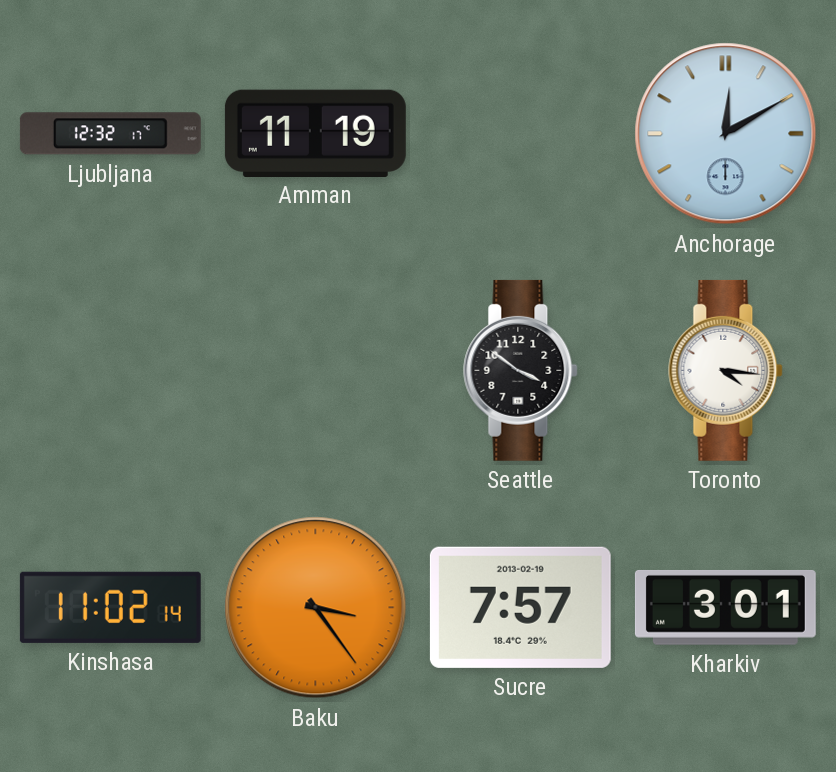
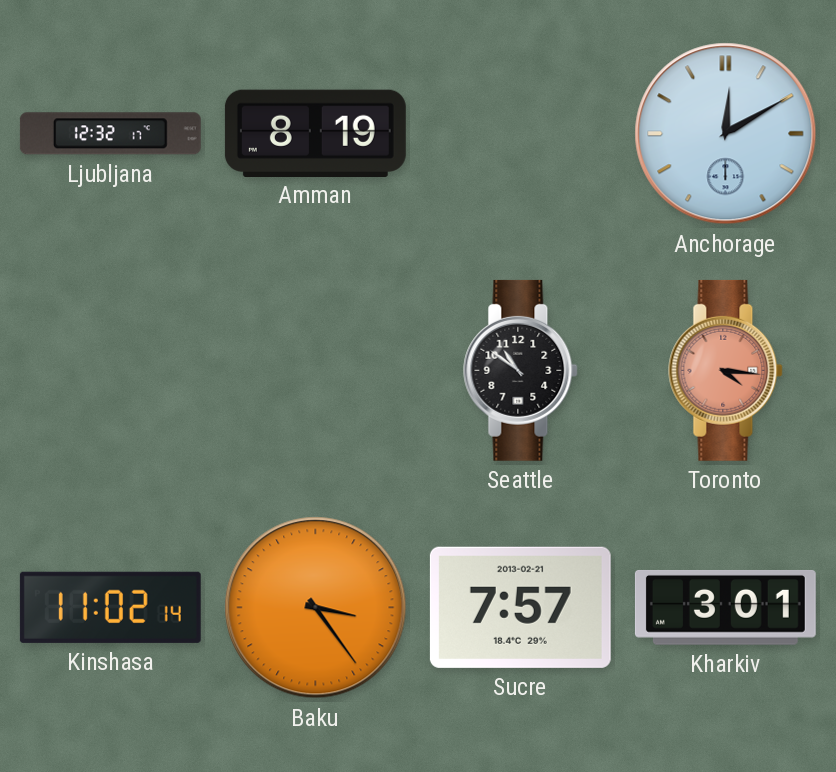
Amman: 11:19 -> 8:19 (315, 133)
Seattle: 3:51 -> 10:51 (521, 370)
Toronto dial: white -> salmon (726, 370)
Sucre date: 2013-02-19 -> 2013-02-21 (520, 607)
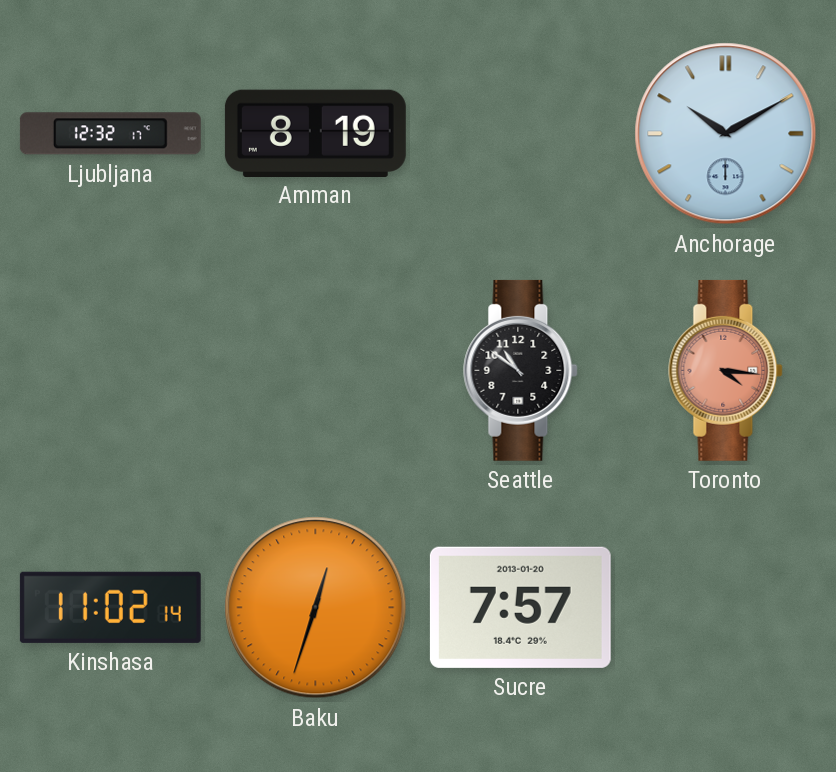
Anchorage: 12:10 -> 10:10 (726, 134)
Baku: 3:24 -> 12:33 (316, 608)
Sucre date: 2013-02-21 -> 2013-01-20 (520, 607)
Kharkiv: 3:01 -> none (725, 607)
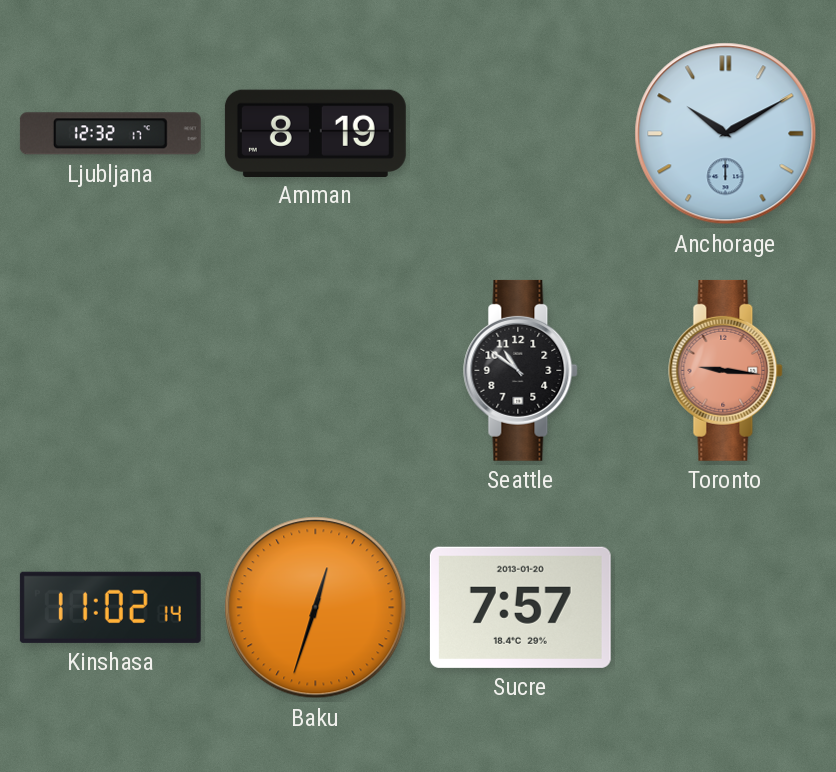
Toronto: 4:16 -> 9:16 (726, 370)
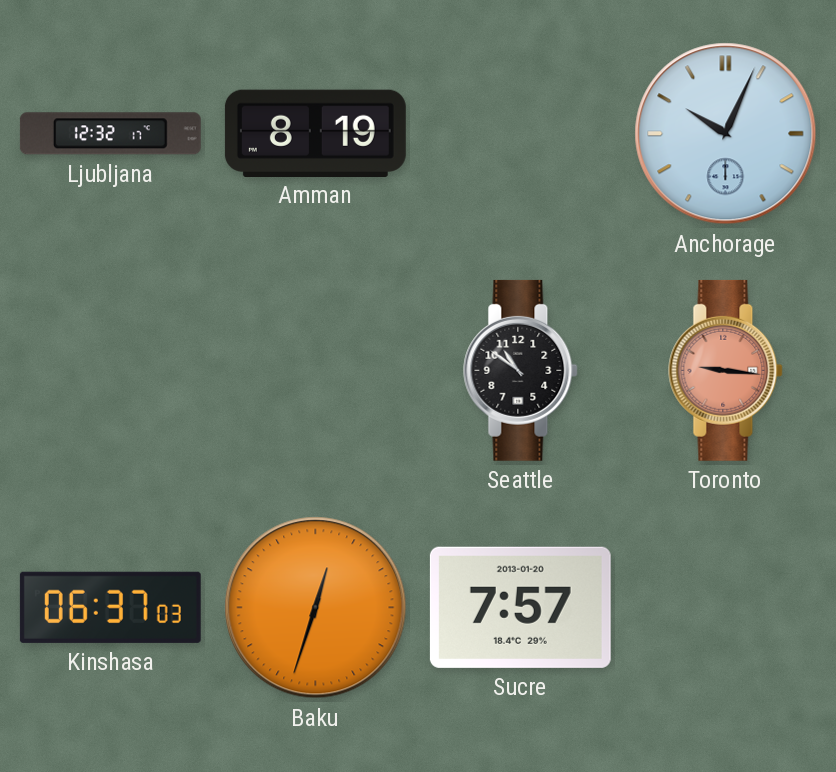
Anchorage: 10:10 -> 10:04 (726, 134)
Kinshasa: 11:02 -> 06:37 (110, 607)
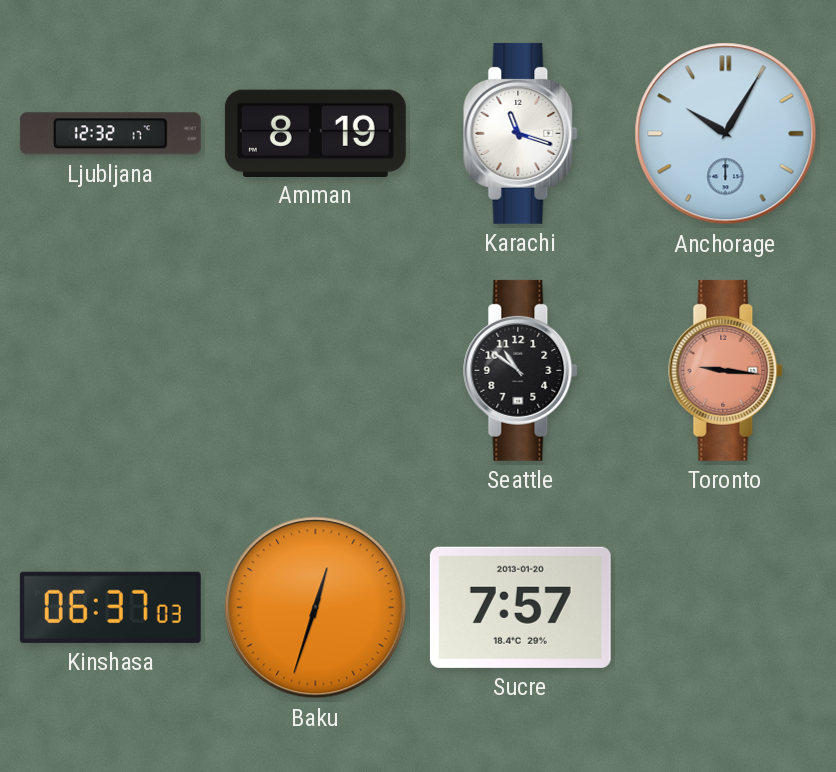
Karachi: none -> 11:18 (521, 133)
Anchorage: 10:04 -> 10:05 (726, 134)
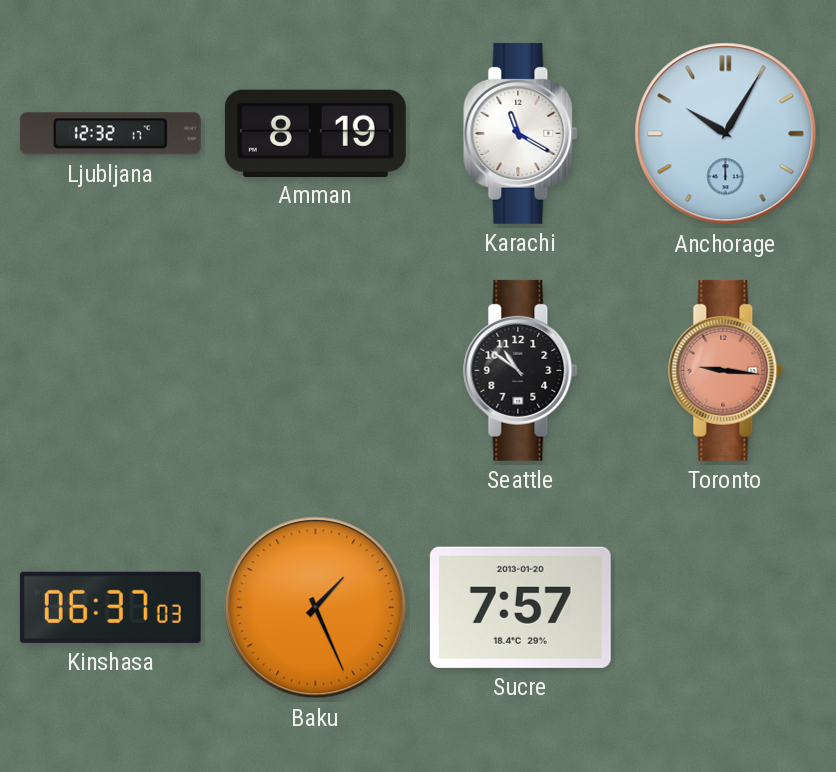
Karachi: 11:18 -> 11:20 (521, 133)
Baku: 12:33 -> 1:26 (316, 608)
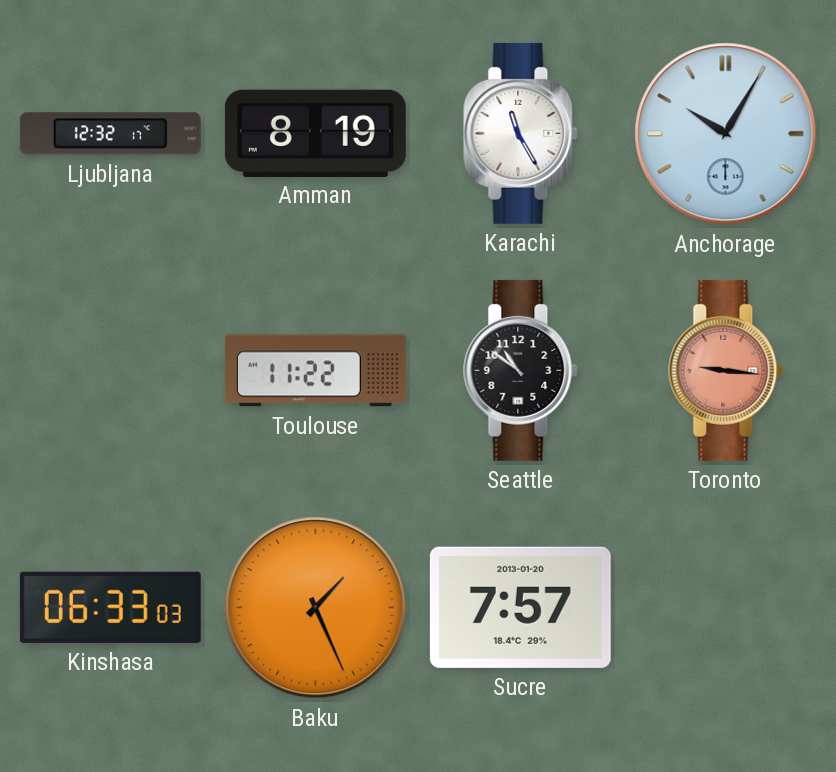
Karachi: 11:20 -> 11:25 (521, 133)
Toulouse: none -> 11:22 (315, 371)
Kinshasa: 06:37 -> 06:33 (110, 607)
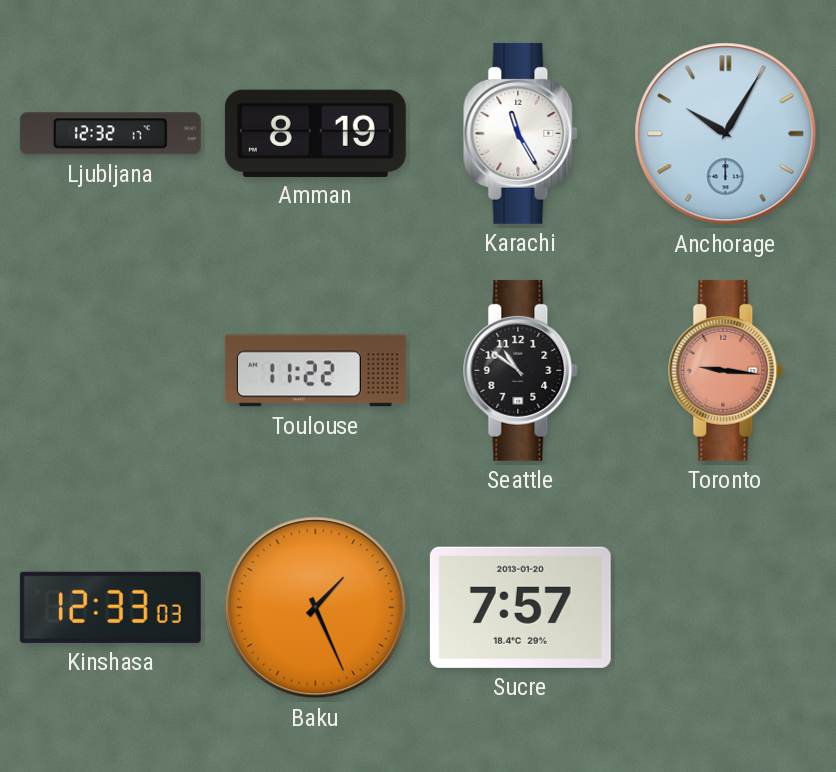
Kinshasa: 06:33 -> 12:33 (110, 607)
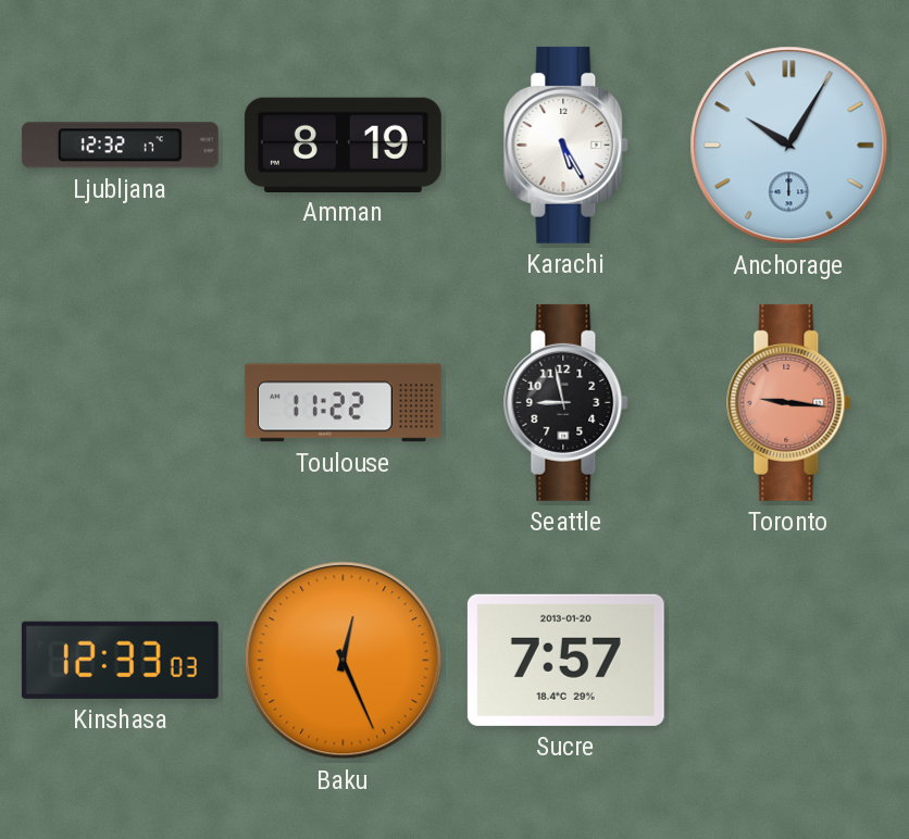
Karachi: 11:25 -> 5:25 (566, 145)
Seattle: 10:51 -> 8:58 (566, 402)
Baku: 1:26 -> 12:26 (344, 661)
